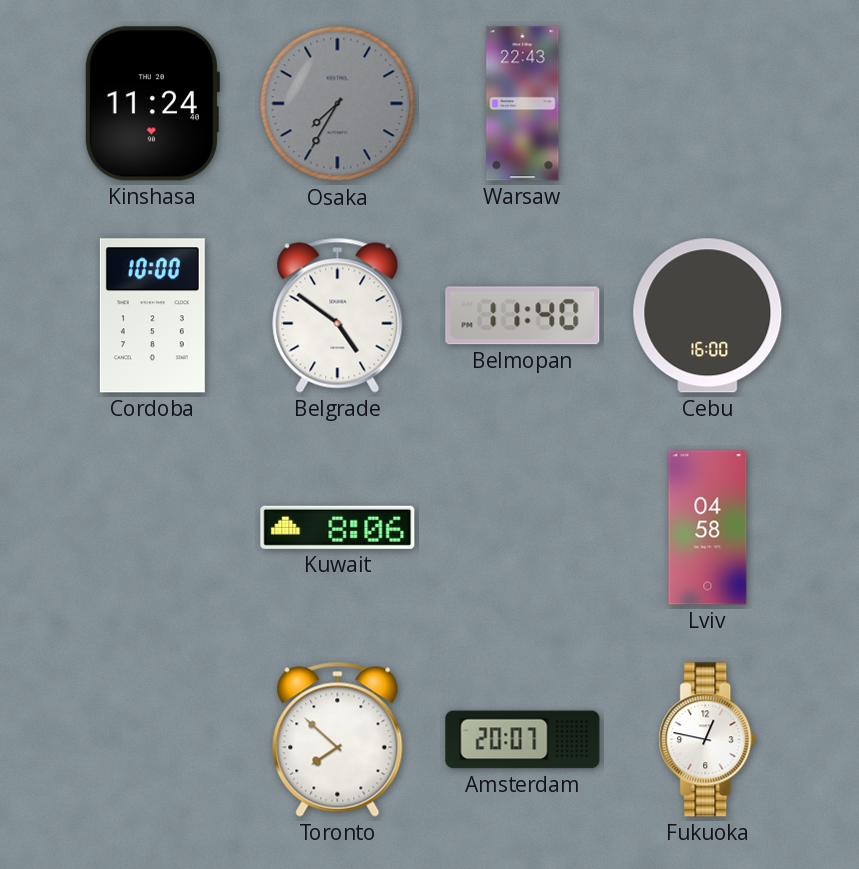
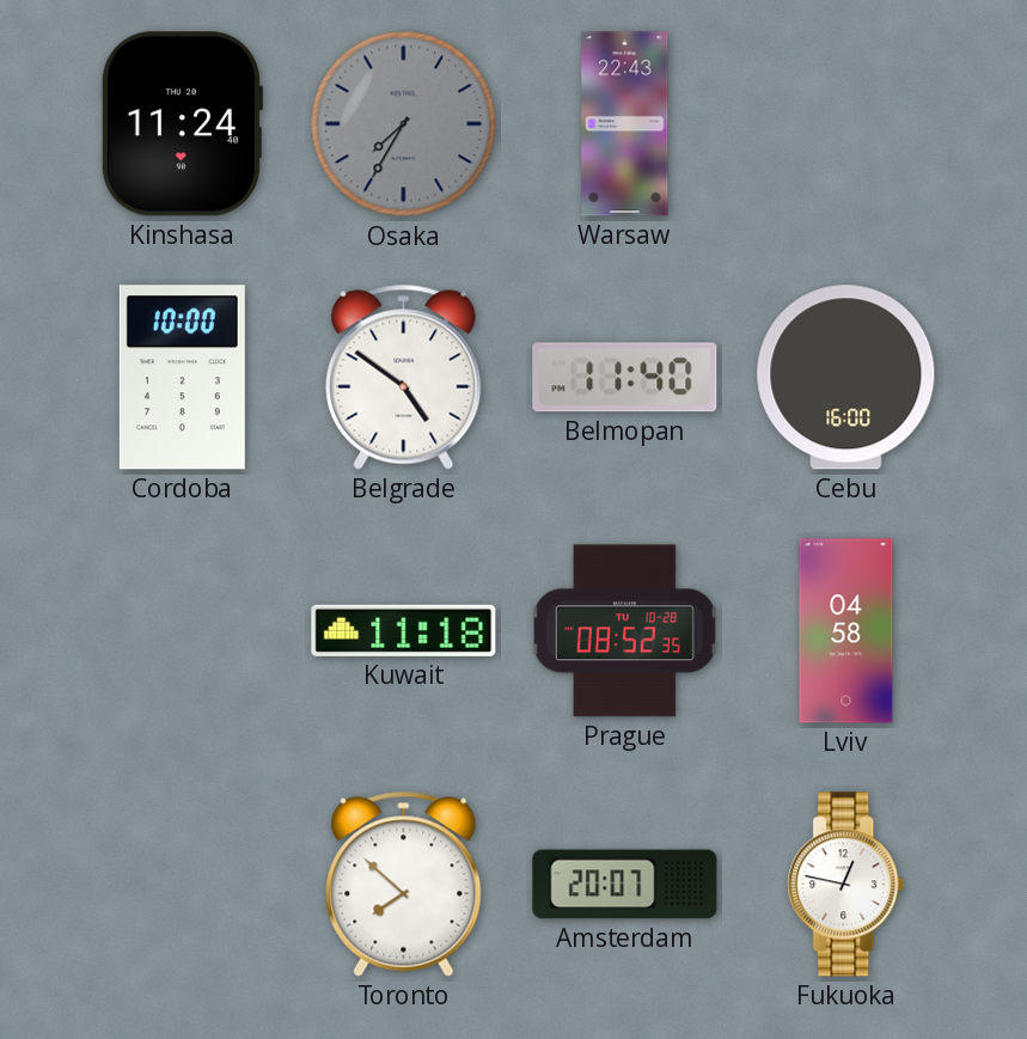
Kuwait: 8:06 -> 11:18 (404, 630)
Prague: none -> 08:52 (624, 631)
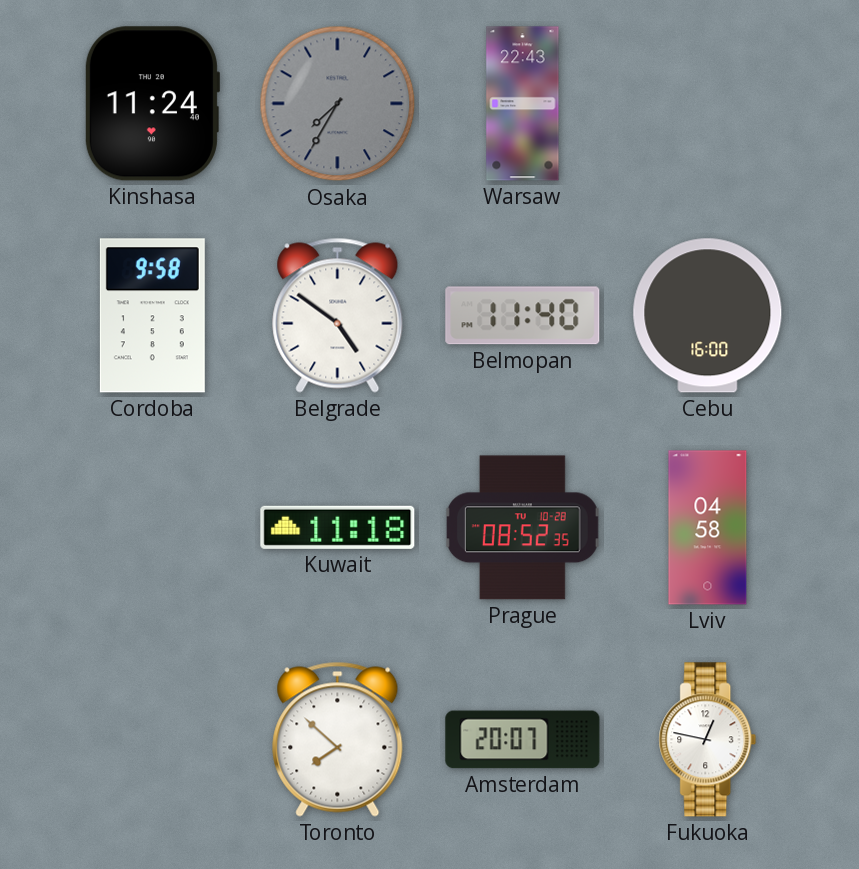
Cordoba: 10:00 -> 9:58 (152, 316)
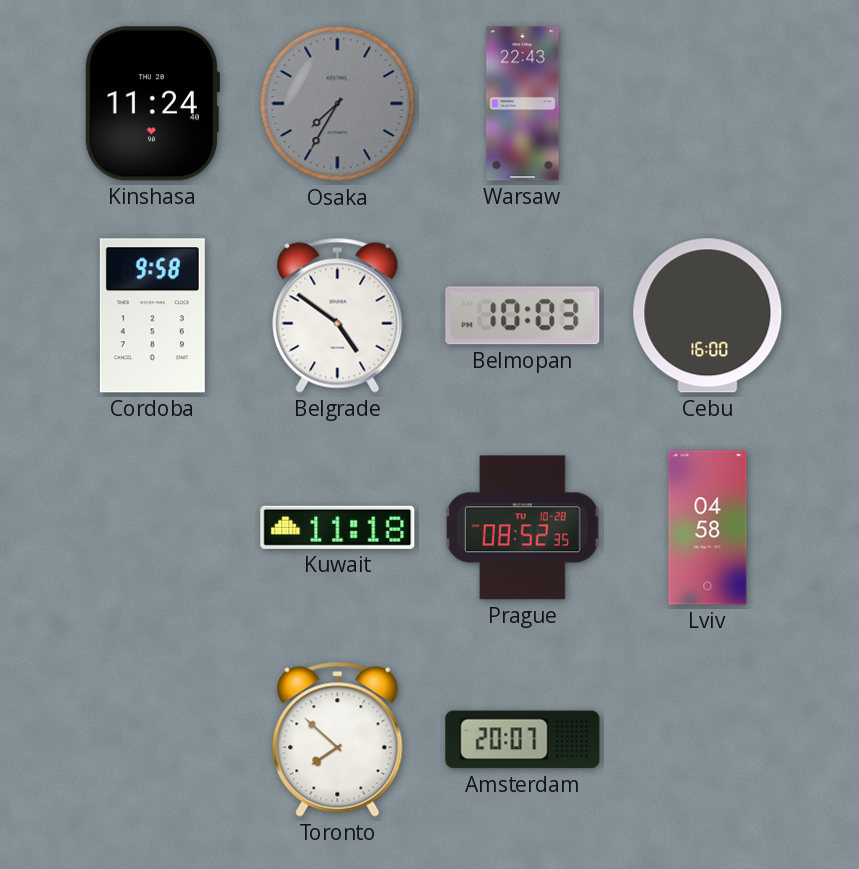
Belmopan: 11:40 -> 10:03 (523, 316)
Fukuoka: 12:47 -> none (708, 740)
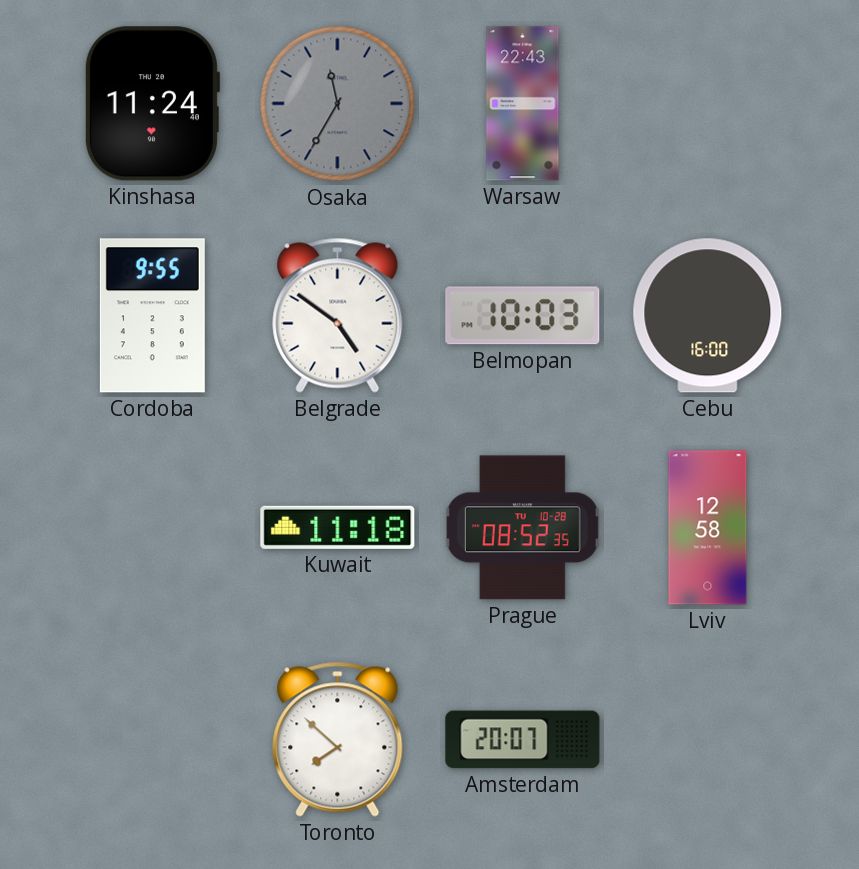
Osaka: 7:35 -> 11:35 (338, 104)
Cordoba: 9:58 -> 9:55 (152, 316)
Lviv: 04:58 -> 12:58 (708, 528)
